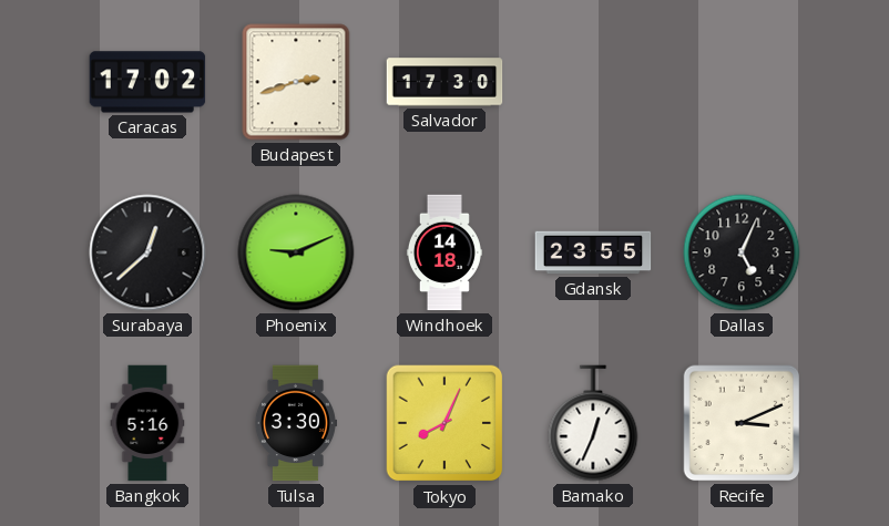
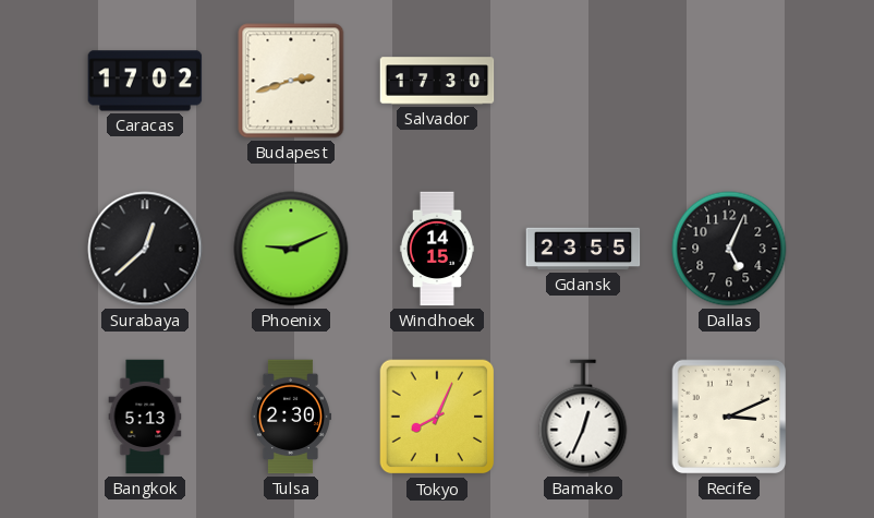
Windhoek: 14:18 -> 14:15 (437, 249)
Bangkok: 5:16 -> 5:13 (145, 417)
Tulsa: 3:30 -> 2:30 (290, 417)
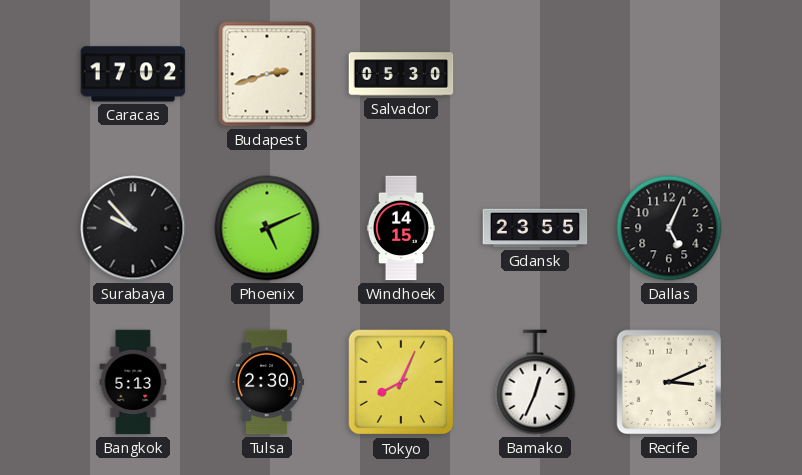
Salvador: 17:30 -> 05:30 (401, 74)
Surabaya: 12:38 -> 9:53 (133, 228)
Phoenix: 9:11 -> 5:11 (267, 228)
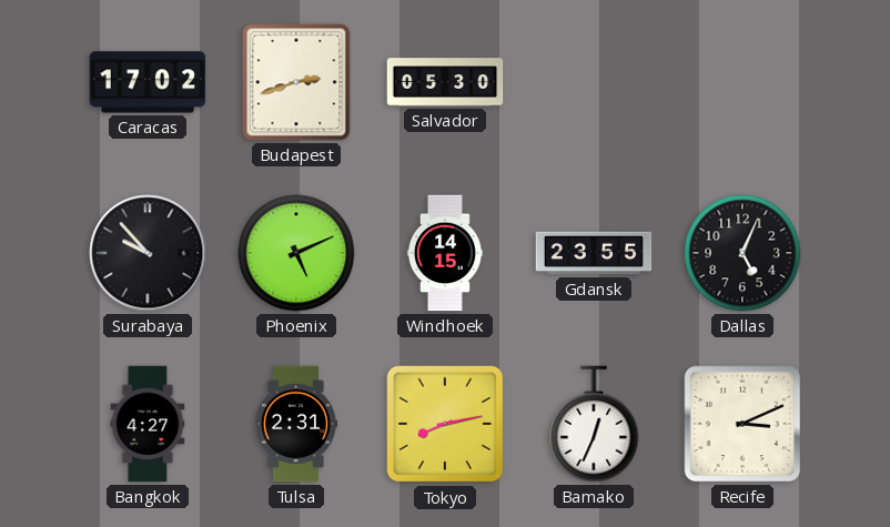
Bangkok: 5:13 -> 4:27 (148, 424)
Tulsa: 2:30 -> 2:31 (295, 424)
Tokyo: 8:04 -> 8:13 (445, 424)
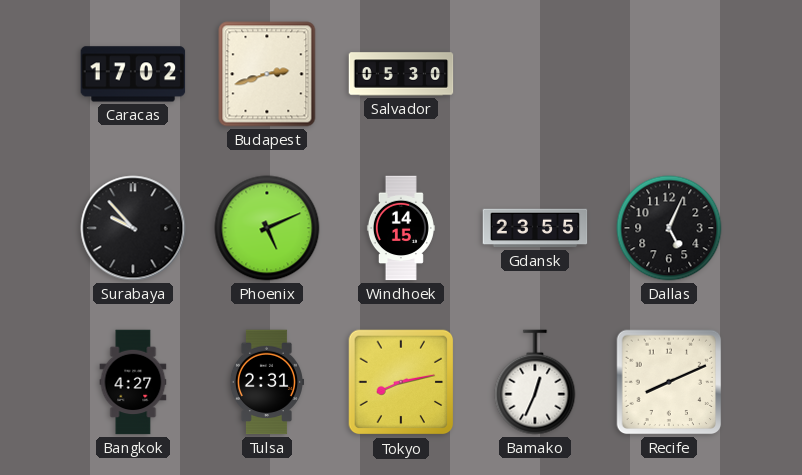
Recife: 3:11 -> 8:11 (669, 382)
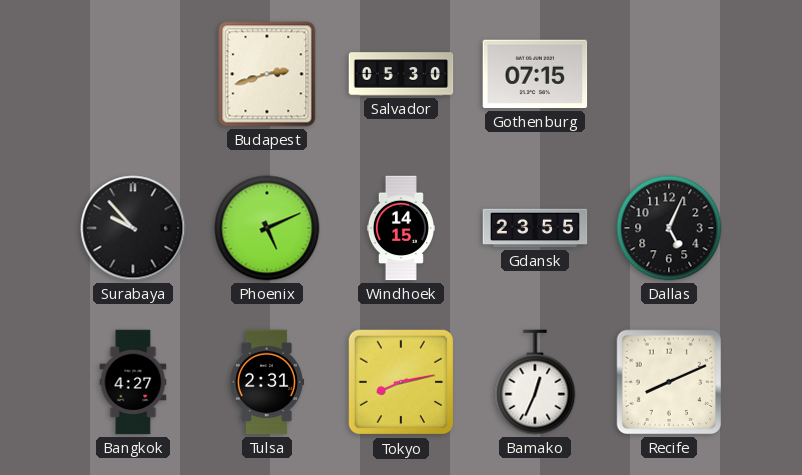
Caracas: 17:02 -> none (133, 74)
Gothenburg: none -> 07:15 (535, 74)
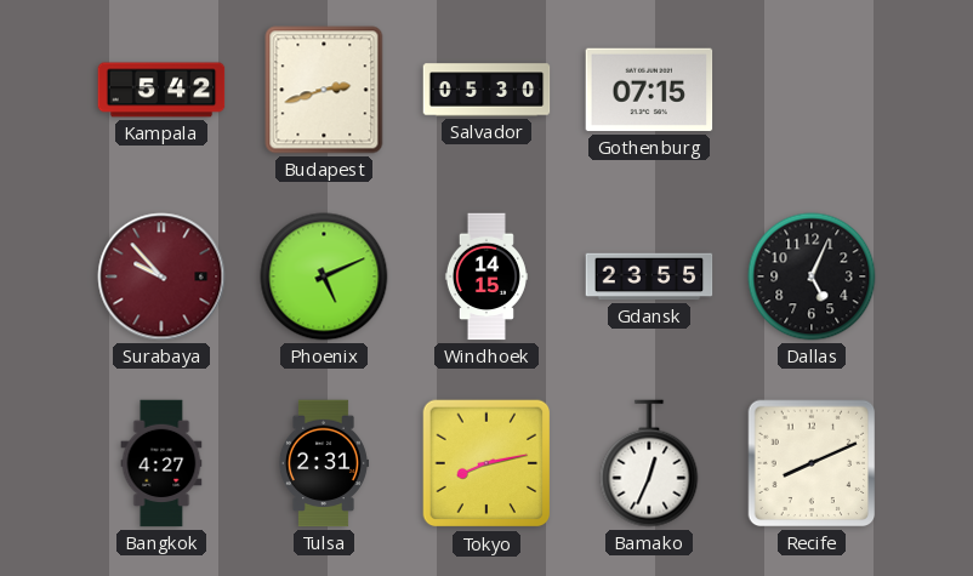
Kampala: none -> 5:42 (161, 90)
Surabaya dial: black -> burgundy (161, 276)
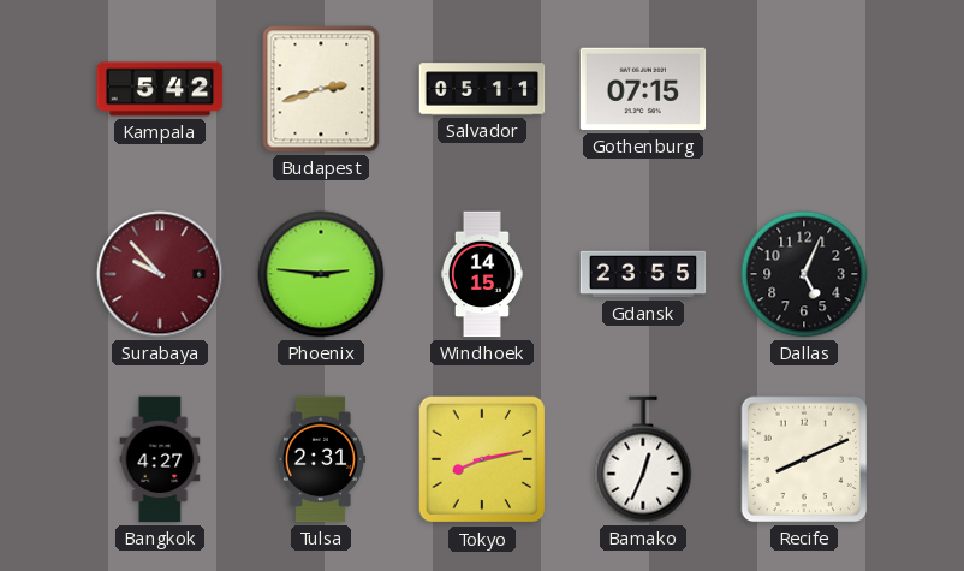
Salvador: 05:30 -> 05:11 (482, 89)
Phoenix: 5:11 -> 2:46 (321, 274)
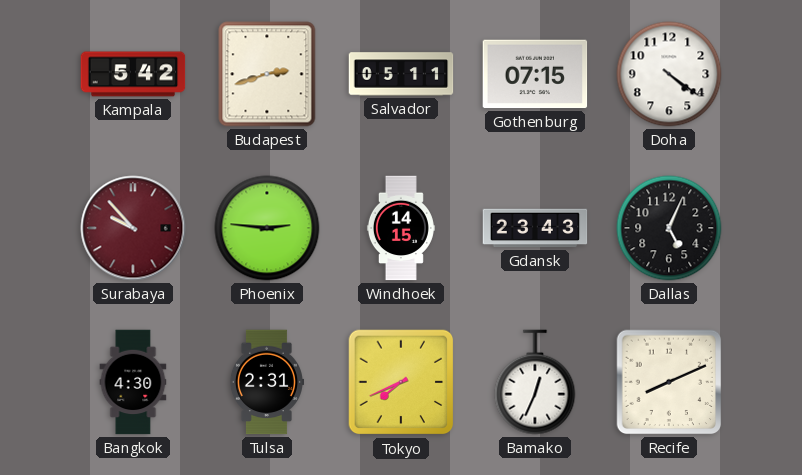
Doha: none -> 4:21 (669, 74)
Gdansk: 23:55 -> 23:43 (535, 228)
Bangkok: 4:27 -> 4:30 (133, 382)
Tokyo: 8:13 -> 7:41 (401, 382)
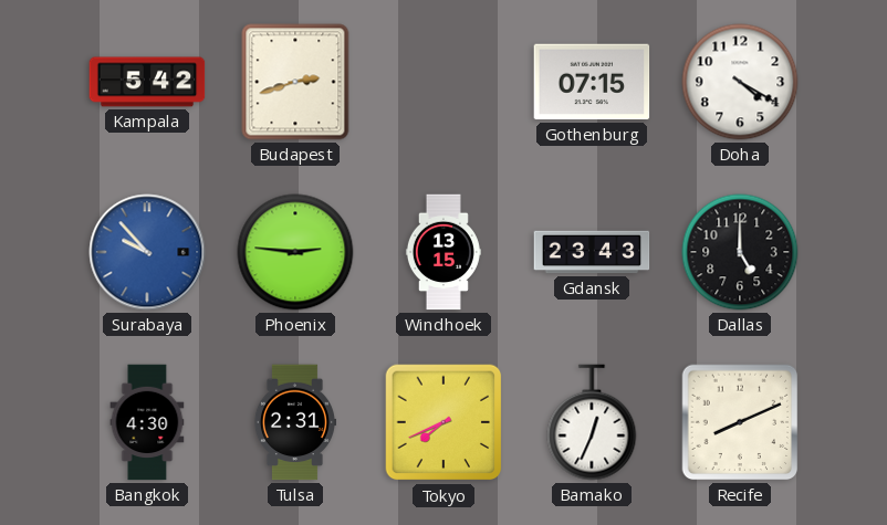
Salvador: 05:11 -> none (401, 74)
Doha: 4:21 -> 4:20 (740, 82)
Surabaya dial: burgundy -> blue (147, 252)
Windhoek: 14:15 -> 13:15 (443, 252)
Dallas: 5:04 -> 5:00 (740, 252)
